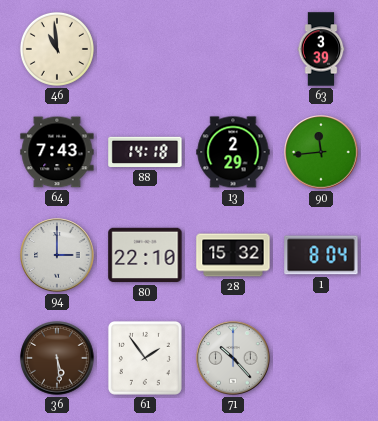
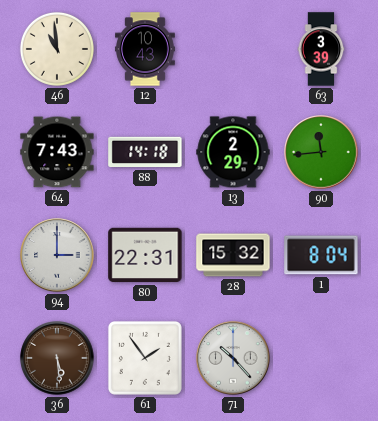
12: none -> 10:43 (146, 49)
80: 22:10 -> 22:31 (145, 255)
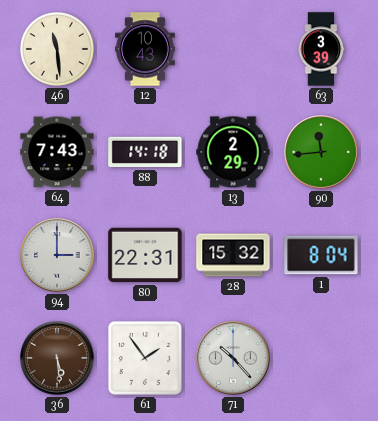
46: 10:59 -> 11:29 (57, 49)
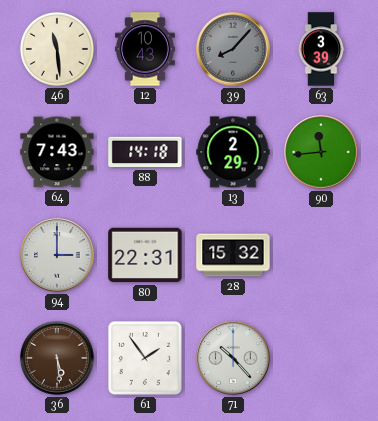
39: none -> 8:07 (233, 49)
1: 8:04 -> none (321, 255)
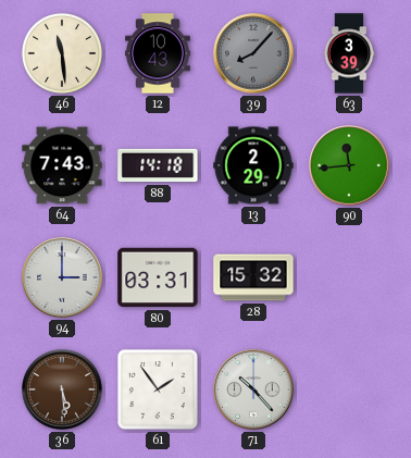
80: 22:31 -> 03:31 (158, 277)
